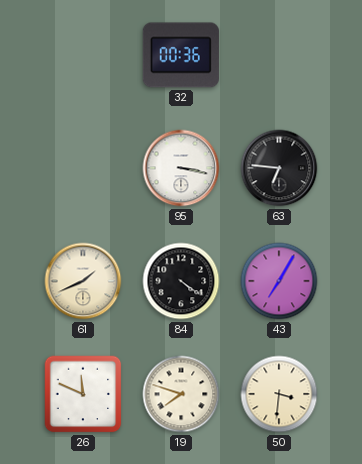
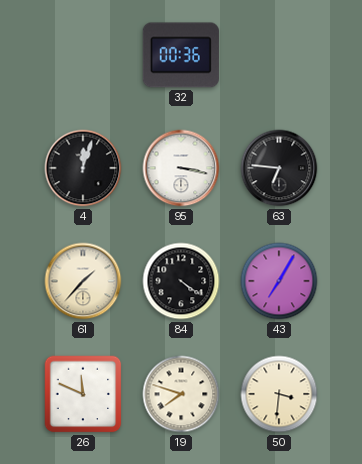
4: none -> 12:03 (83, 168)
61: 1:41 -> 1:37 (83, 281)
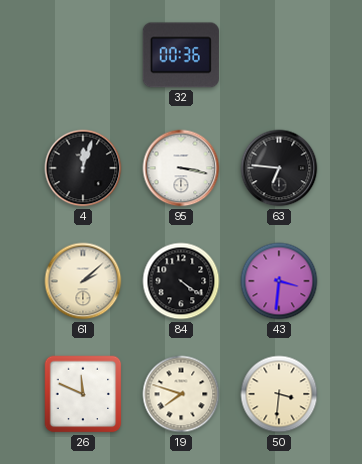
61: 1:37 -> 2:08 (83, 281)
43: 7:05 -> 3:31 (279, 281)
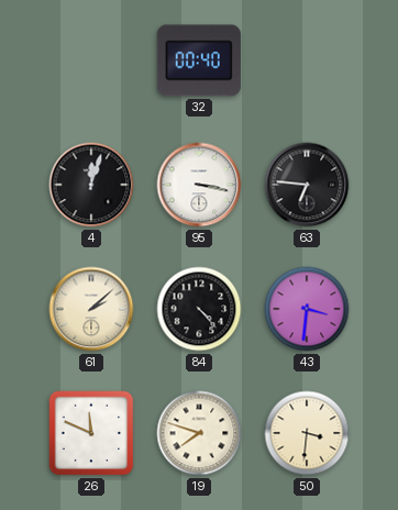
32: 00:36 -> 00:40 (199, 60)
84: 4:21 -> 4:23 (199, 309)
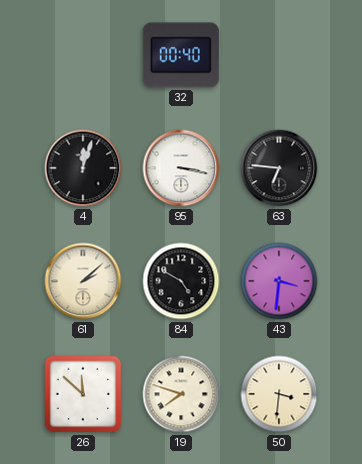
84: 4:23 -> 4:50 (181, 281)
26: 11:49 -> 11:52 (83, 394)
